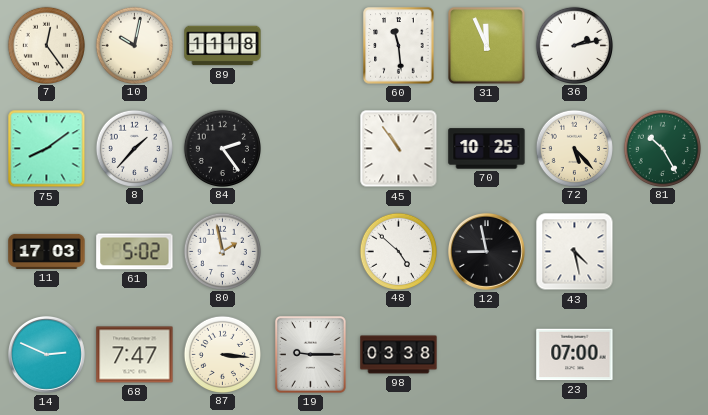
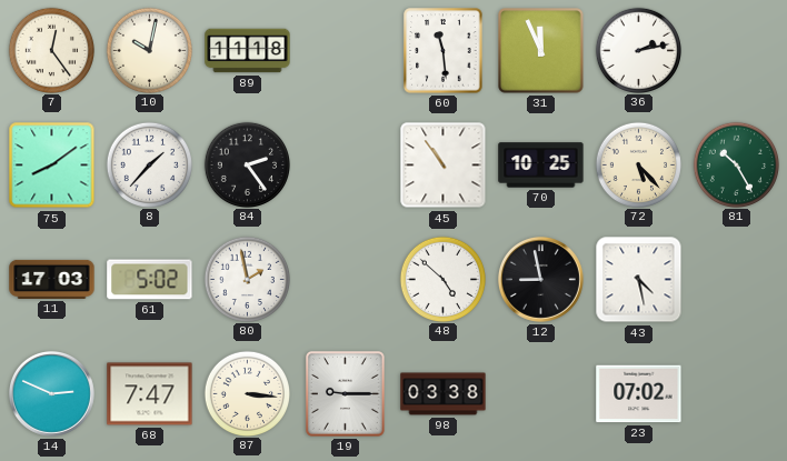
23: 07:00 -> 07:02 (639, 394)
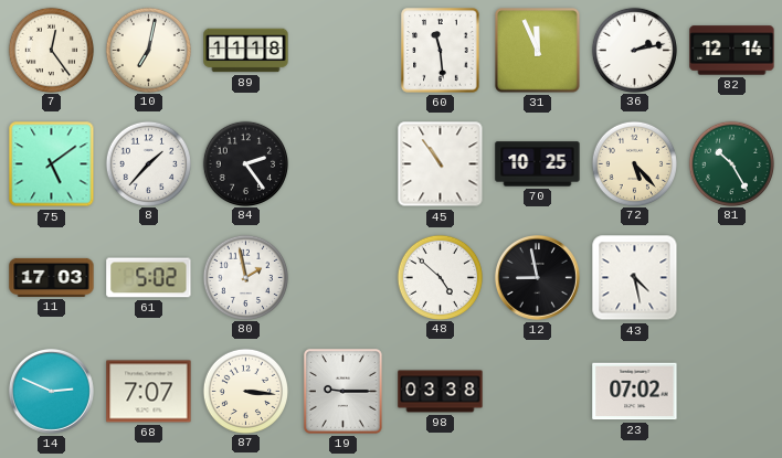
10: 10:02 -> 7:02 (148, 50)
82: none -> 12:14 (732, 51)
75: 8:09 -> 5:09 (52, 164)
68: 7:47 -> 7:07 (149, 392)
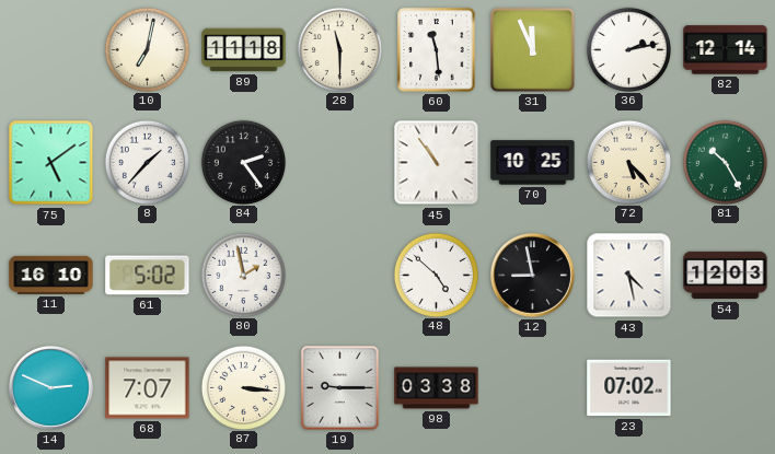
7: 12:24 -> none (51, 50)
28: none -> 11:30 (339, 49)
11: 17:03 -> 16:10 (51, 275)
54: none -> 12:03 (726, 276)
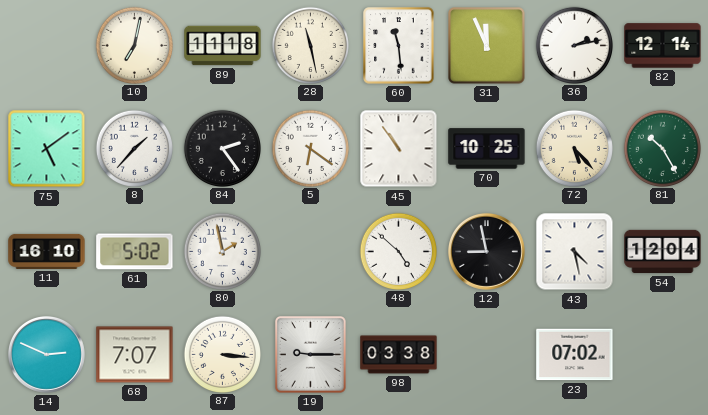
28: 11:30 -> 11:28 (310, 45)
5: none -> 6:21 (310, 148)
54: 12:03 -> 12:04 (663, 252)
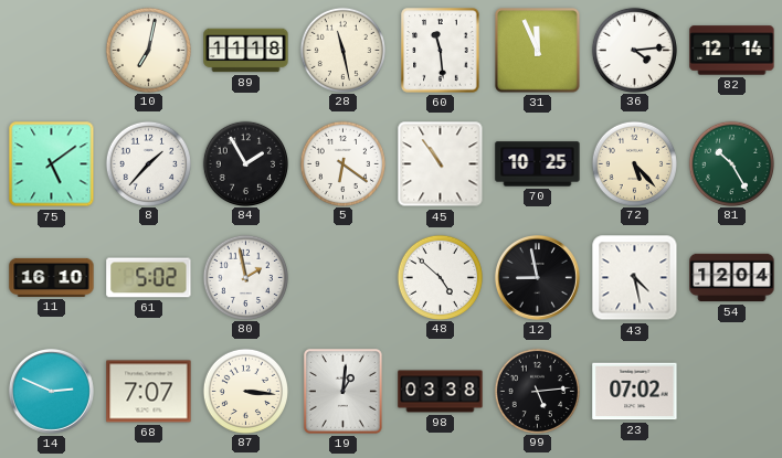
36: 2:13 -> 4:14 (634, 50)
84: 2:24 -> 1:55 (245, 163)
19: 9:15 -> 1:01 (342, 391)
99: none -> 5:14 (537, 391)
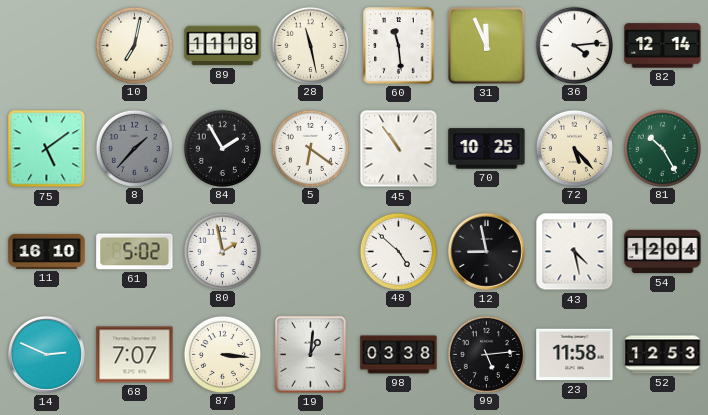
8 dial: white -> grey (134, 148)
23: 07:02 -> 11:58 (575, 355)
52: none -> 12:53 (663, 355)
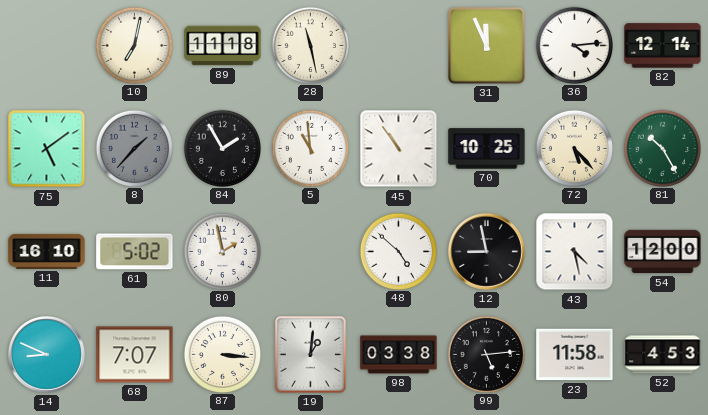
60: 11:29 -> none (399, 46)
5: 6:21 -> 10:59 (310, 148)
54: 12:04 -> 12:00 (663, 252)
14: 2:49 -> 8:49 (46, 354)
52: 12:53 -> 4:53 (663, 355)
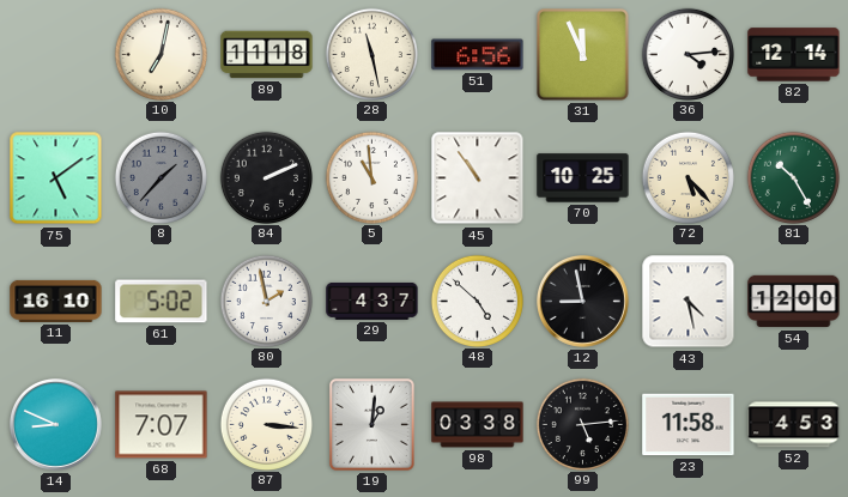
51: none -> 6:56 (478, 55)
84: 1:55 -> 2:11 (266, 177)
29: none -> 4:37 (372, 301)
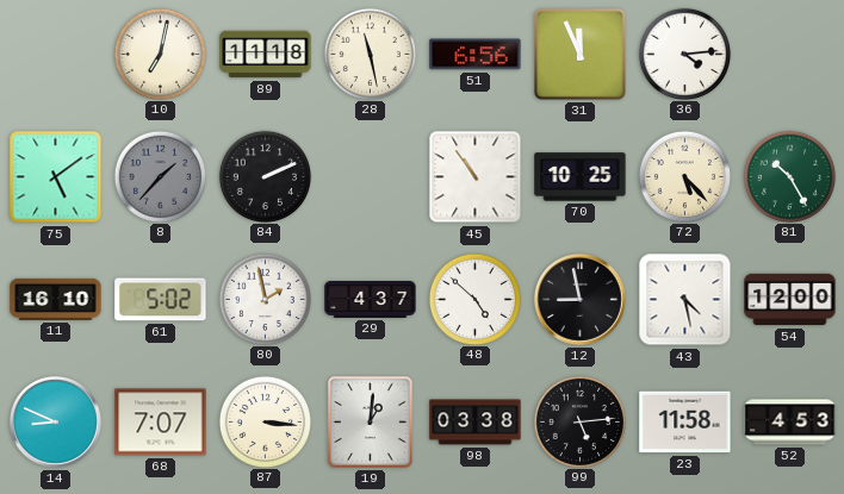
82: 12:14 -> none (794, 55)
5: 10:59 -> none (371, 177)
